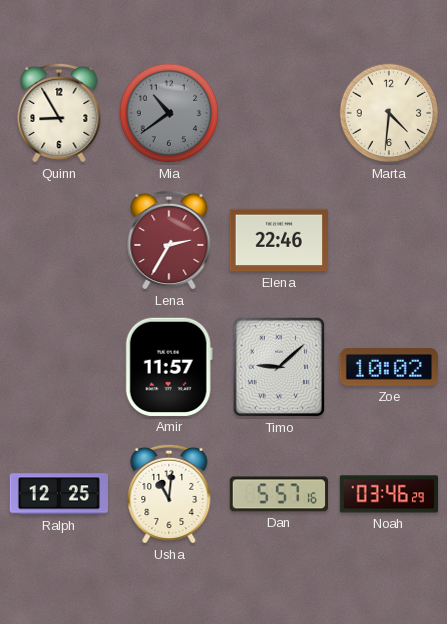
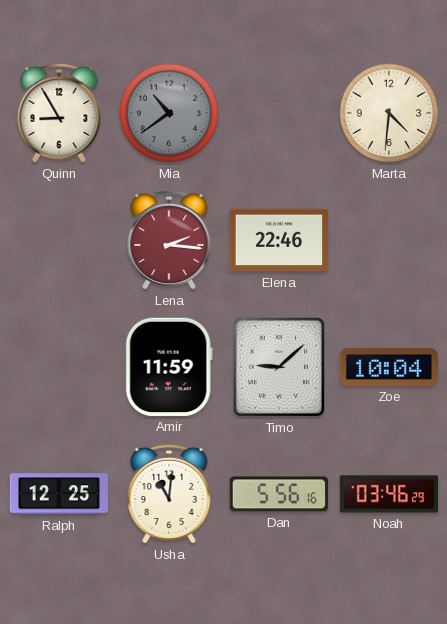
Lena: 2:35 -> 2:16 (169, 240)
Amir: 11:57 -> 11:59 (169, 367)
Zoe: 10:02 -> 10:04 (388, 367)
Dan: 5:57 -> 5:56 (278, 494)
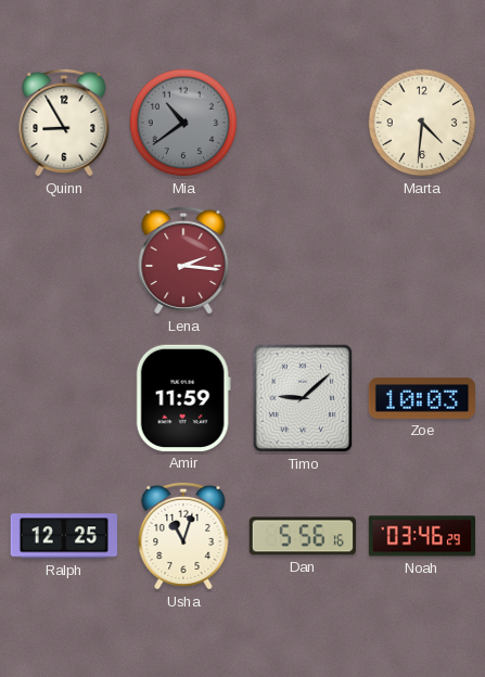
Elena: 22:46 -> none (278, 240)
Zoe: 10:04 -> 10:03 (421, 398)
Usha: 11:01 -> 11:03 (183, 536)
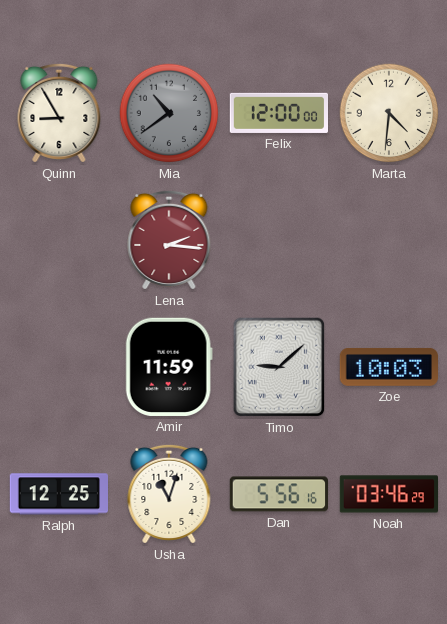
Felix: none -> 12:00 (278, 113)
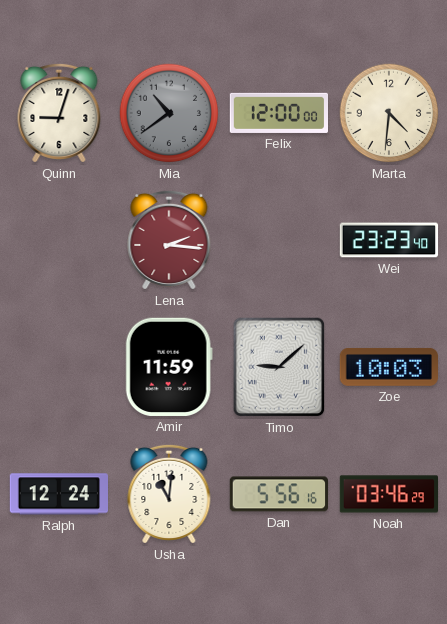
Quinn: 8:55 -> 9:03 (59, 113)
Wei: none -> 23:23 (389, 240)
Ralph: 12:25 -> 12:24 (58, 494)
Usha: 11:03 -> 11:01 (169, 494)
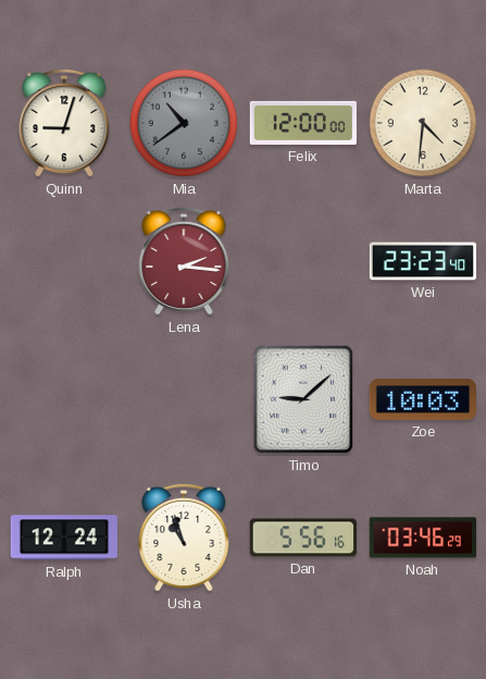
Amir: 11:59 -> none (169, 367)
Usha: 11:01 -> 10:57 (184, 538)
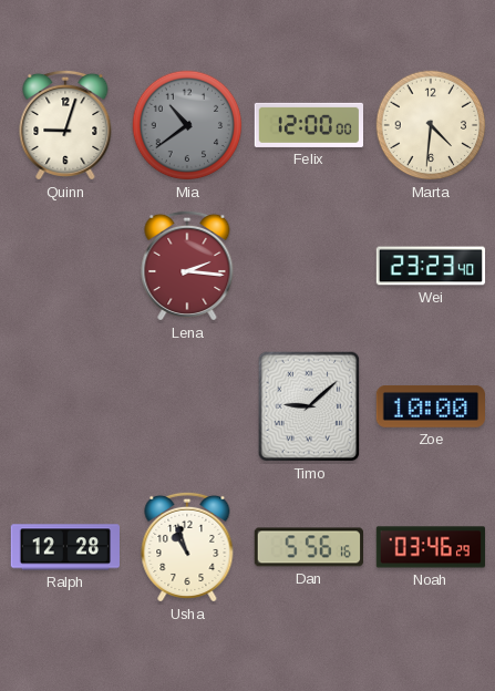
Zoe: 10:03 -> 10:00 (430, 406)
Ralph: 12:24 -> 12:28 (64, 547)
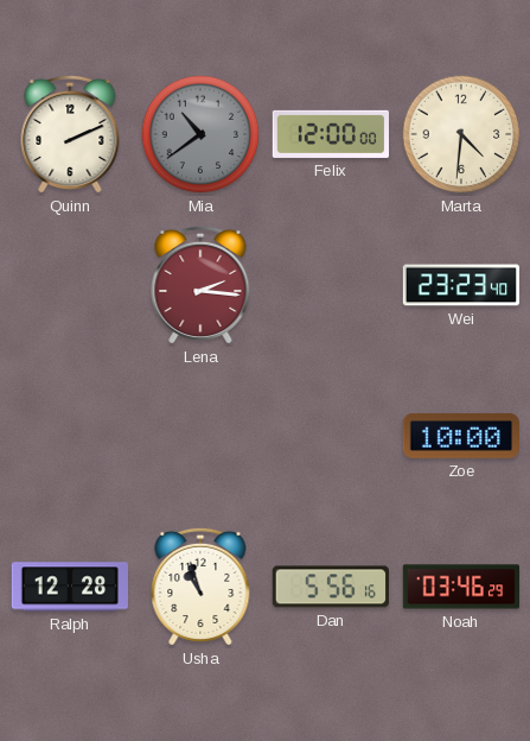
Quinn: 9:03 -> 2:11 (70, 134)
Timo: 9:08 -> none (309, 406)
